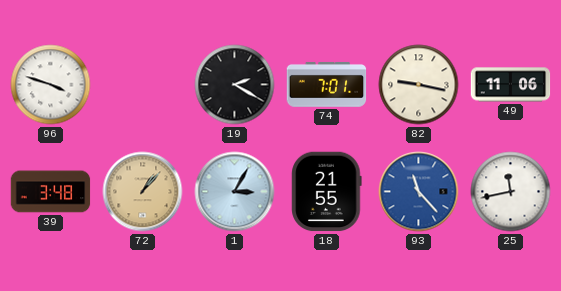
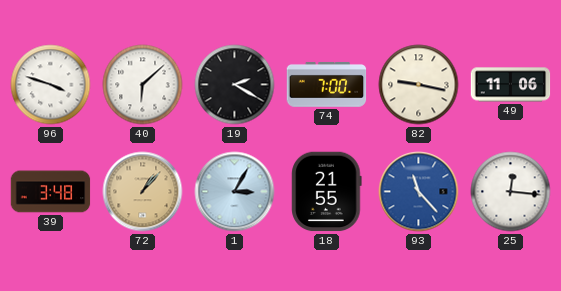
40: none -> 6:08 (143, 85)
74: 7:01 -> 7:00 (327, 85)
25: 11:43 -> 12:16 (511, 192)
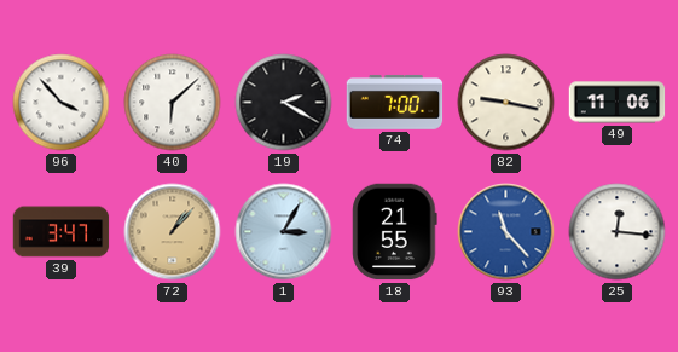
96: 3:48 -> 3:53 (62, 103)
39: 3:48 -> 3:47 (62, 232)
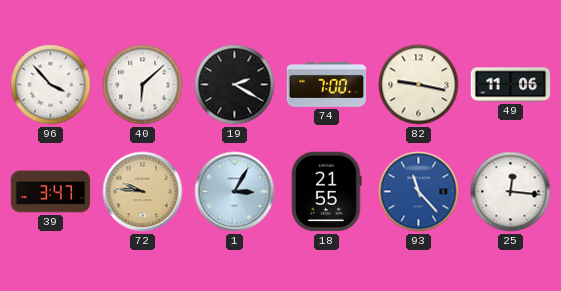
72: 1:07 -> 9:46 (143, 192)
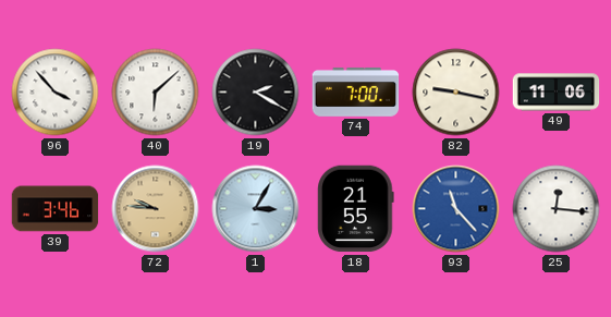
39: 3:47 -> 3:46 (56, 209)
